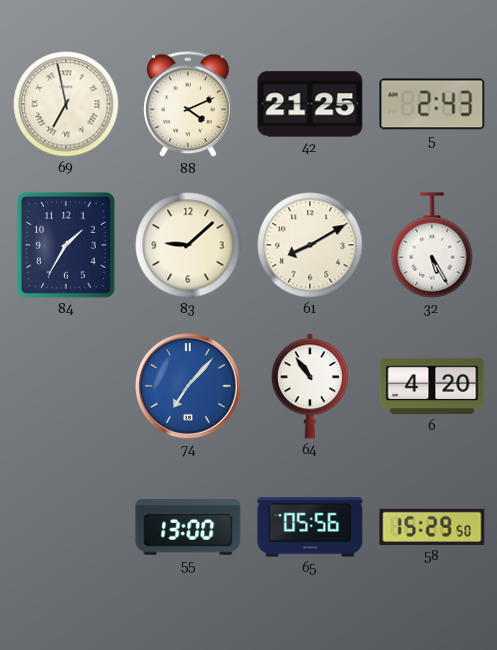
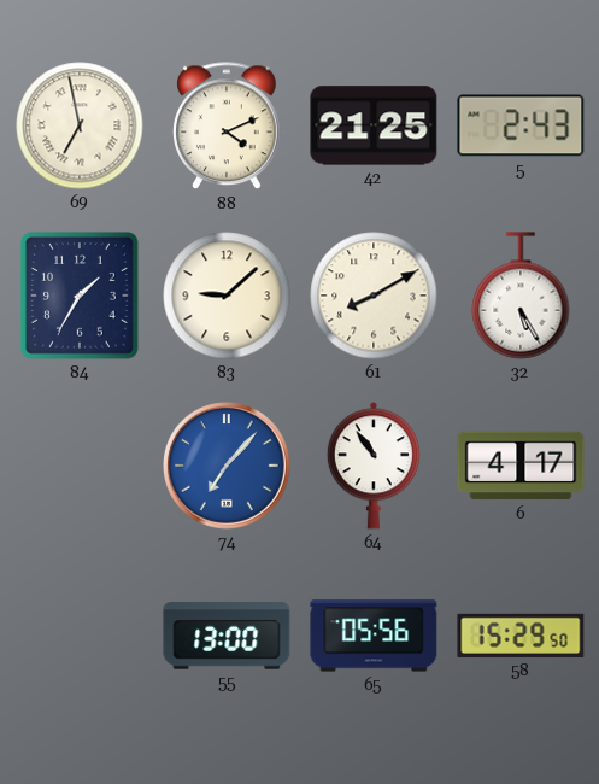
6: 4:20 -> 4:17 (521, 466)
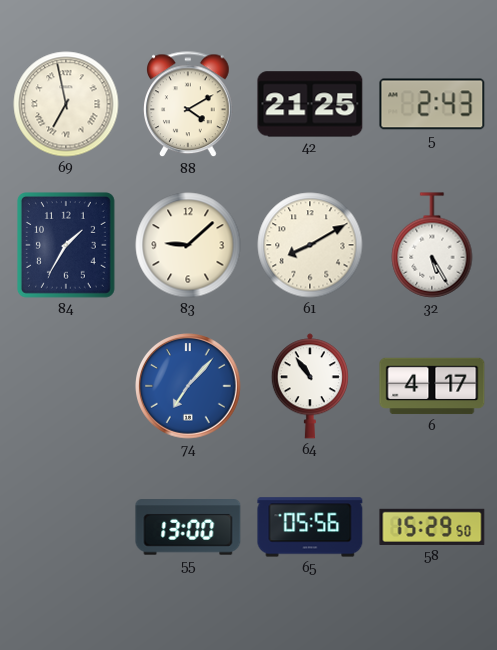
88: 4:11 -> 4:10 (189, 105)
